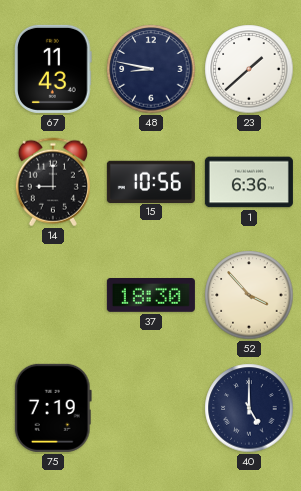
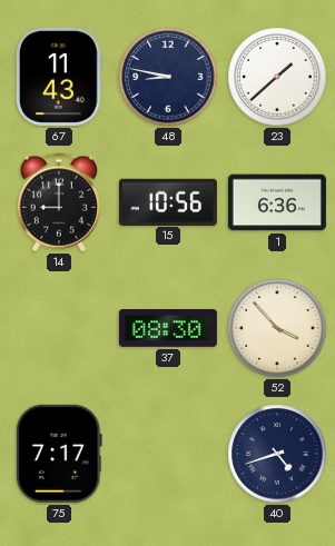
37: 18:30 -> 08:30 (168, 329)
75: 7:19 -> 7:17 (59, 454)
40: 5:00 -> 4:42 (277, 454)
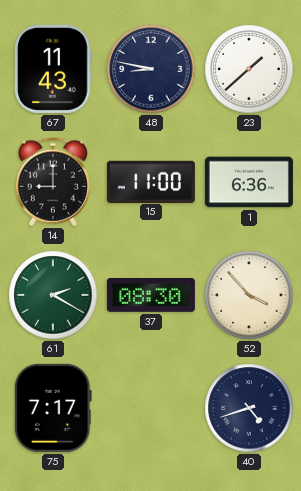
15: 10:56 -> 11:00 (151, 181)
61: none -> 2:20 (53, 295)
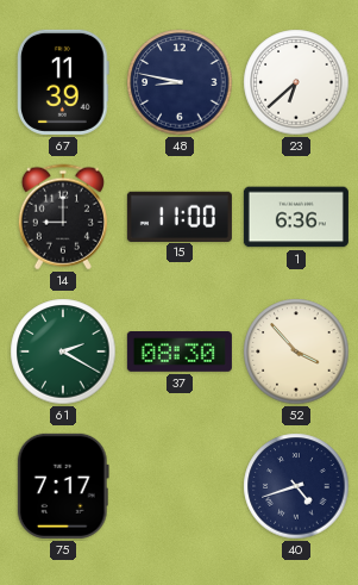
67: 11:43 -> 11:39 (64, 82)
23: 1:38 -> 6:38 (296, 82)
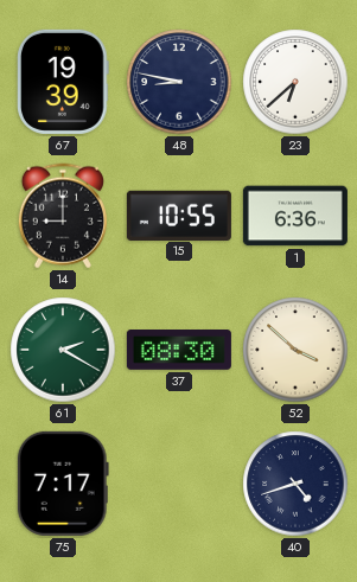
67: 11:39 -> 19:39 (64, 82)
15: 11:00 -> 10:55 (179, 215)
52: 3:53 -> 3:52 (295, 350)
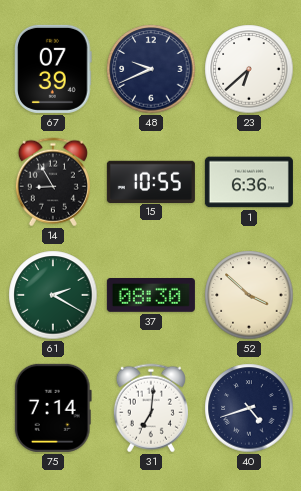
67: 19:39 -> 07:39 (54, 69)
48: 8:47 -> 9:41 (151, 69)
14: 9:00 -> 8:55 (53, 182)
75: 7:17 -> 7:14 (53, 408)
31: none -> 7:01 (151, 408)
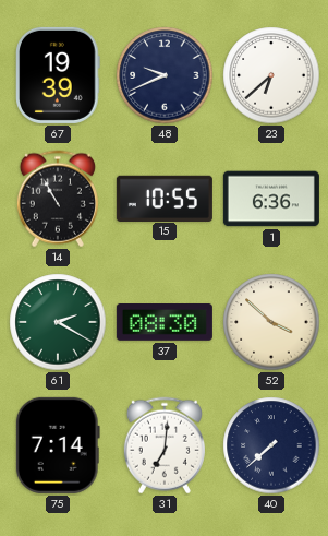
67: 07:39 -> 19:39 (59, 75)
14: 8:55 -> 10:55 (58, 199)
40: 4:42 -> 7:38 (271, 445)
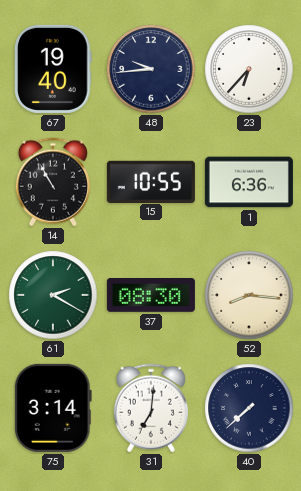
67: 19:39 -> 19:40 (54, 69)
48: 9:41 -> 9:44 (151, 69)
23: 6:38 -> 6:37 (249, 69)
52: 3:52 -> 8:16 (249, 295)
75: 7:14 -> 3:14 (53, 408)
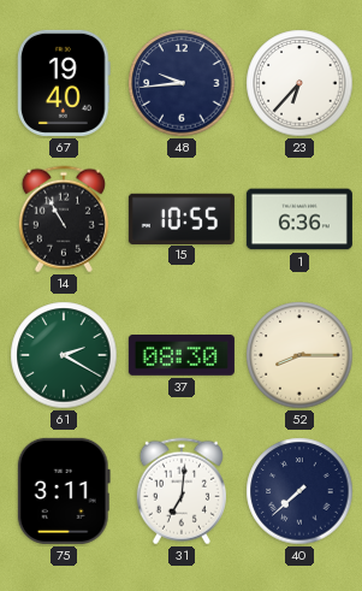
52: 8:16 -> 8:15 (299, 355)
75: 3:14 -> 3:11 (64, 491)
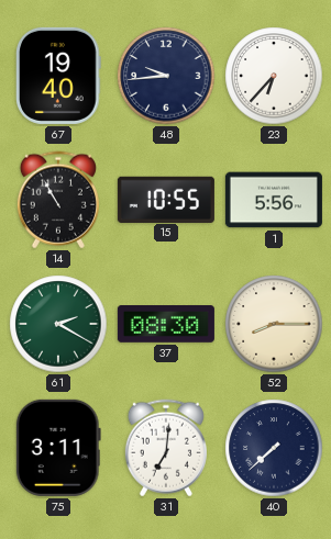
1: 6:36 -> 5:56 (274, 200)
